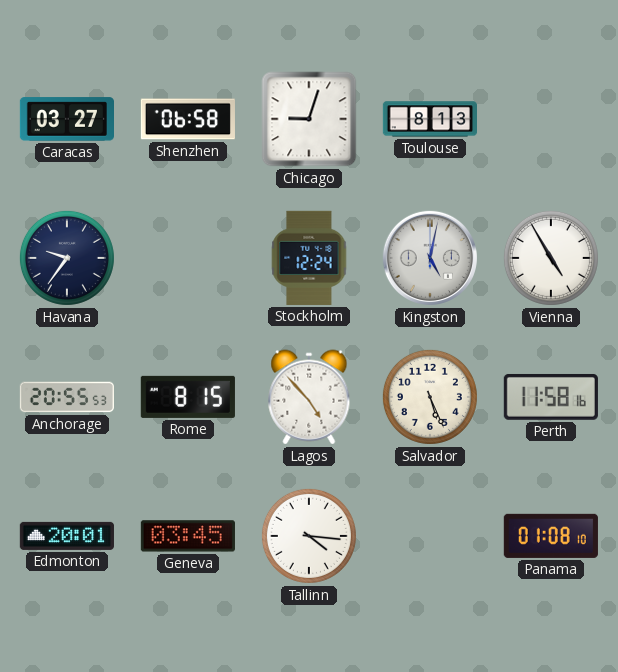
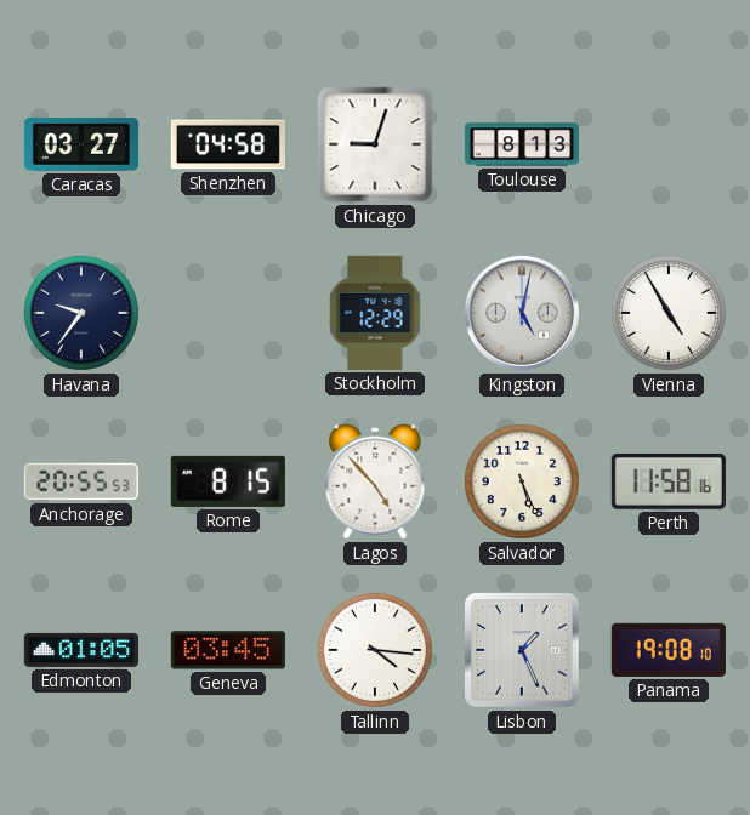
Shenzhen: 06:58 -> 04:58 (228, 144)
Stockholm: 12:24 -> 12:29 (375, 313)
Edmonton: 20:01 -> 01:05 (81, 650)
Lisbon: none -> 1:26 (522, 650)
Panama: 01:08 -> 19:08 (669, 650)
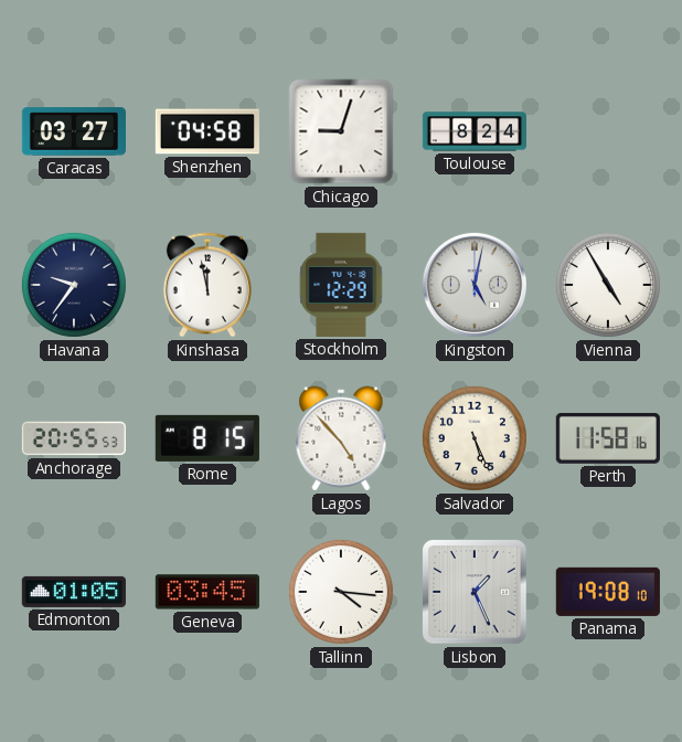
Toulouse: 8:13 -> 8:24 (473, 131)
Kinshasa: none -> 11:58 (207, 285)
